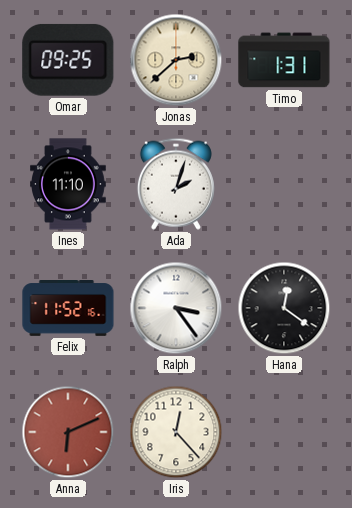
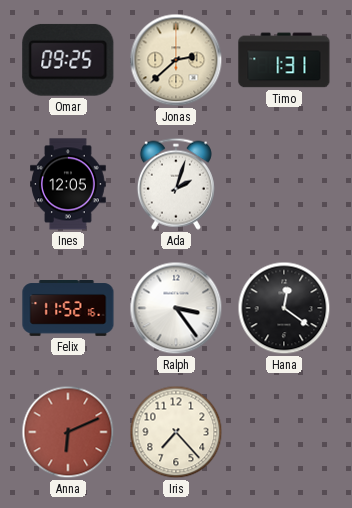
Ines: 11:10 -> 12:05 (69, 184)
Iris: 12:23 -> 7:23 (176, 432)
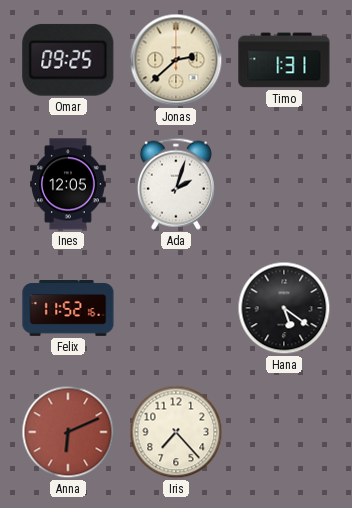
Ralph: 3:24 -> none (176, 308)
Hana: 12:21 -> 5:21 (284, 308)
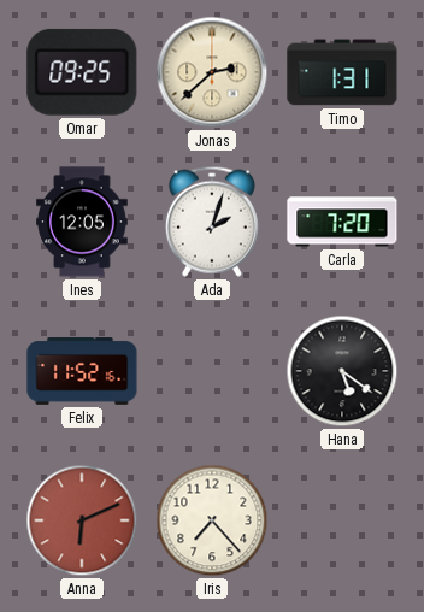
Carla: none -> 7:20 (342, 222)
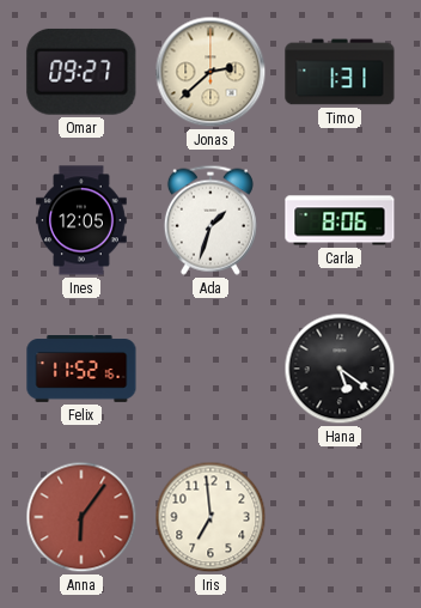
Omar: 09:25 -> 09:27 (81, 72)
Ada: 2:03 -> 1:33 (210, 220)
Carla: 7:20 -> 8:06 (340, 220)
Anna: 6:11 -> 6:06 (81, 517)
Iris: 7:23 -> 6:59 (210, 517)
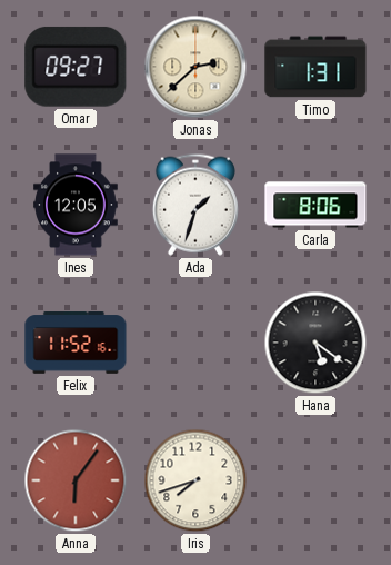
Iris: 6:59 -> 7:42 (195, 480)
